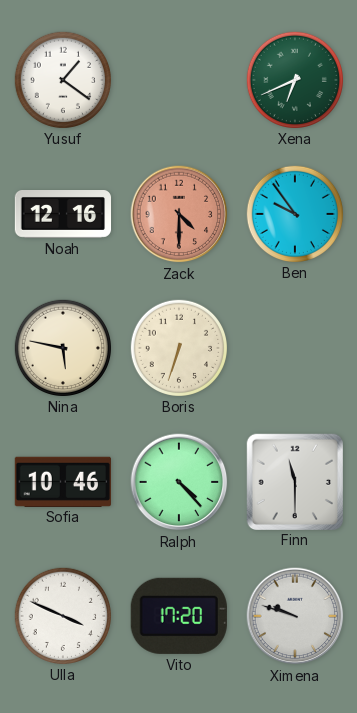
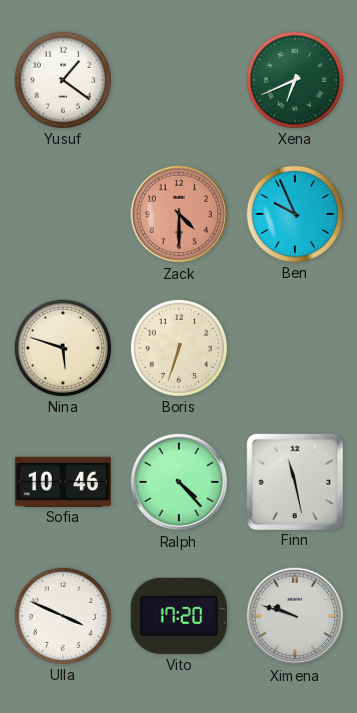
Noah: 12:16 -> none (63, 215)
Ben: 9:54 -> 9:56 (294, 213)
Nina: 5:47 -> 5:48 (62, 347)
Finn: 11:30 -> 11:28 (294, 481)
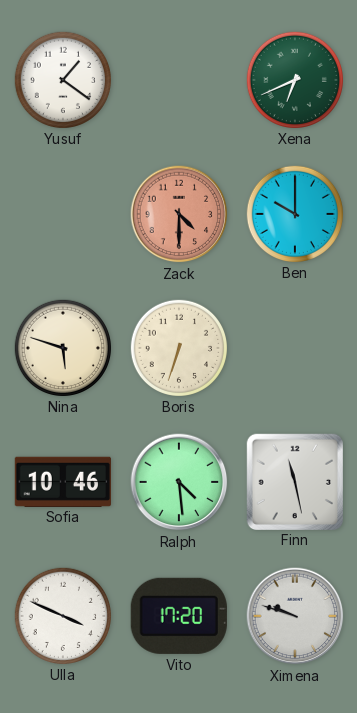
Ben: 9:56 -> 10:00 (294, 213)
Ralph: 4:23 -> 4:29 (179, 482)
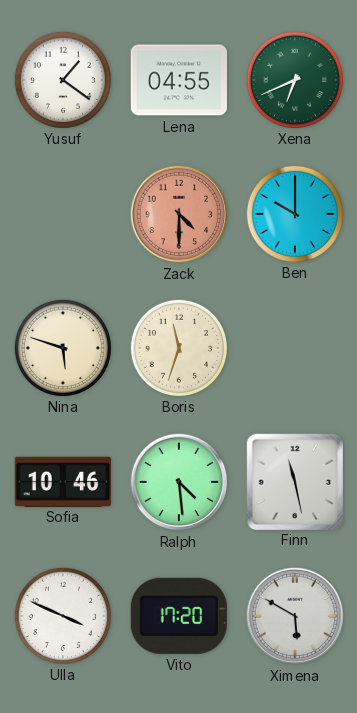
Lena: none -> 04:55 (179, 80)
Boris: 6:33 -> 11:33 (178, 347)
Ximena: 9:48 -> 5:50 (295, 616)
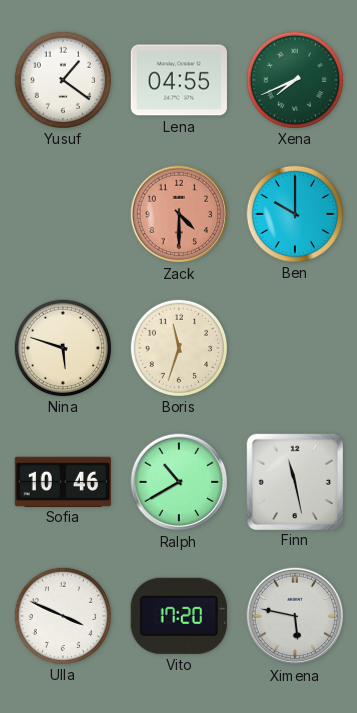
Xena: 6:41 -> 7:41 (294, 79)
Ralph: 4:29 -> 10:40 (179, 482)
Ximena: 5:50 -> 5:47 (295, 616)
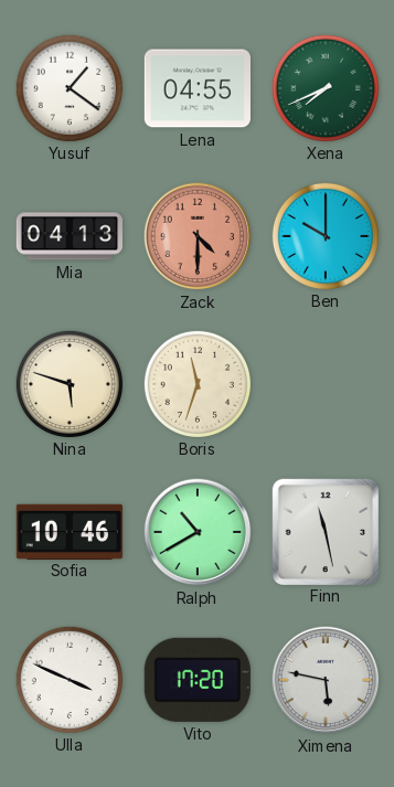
Mia: none -> 04:13 (68, 236)
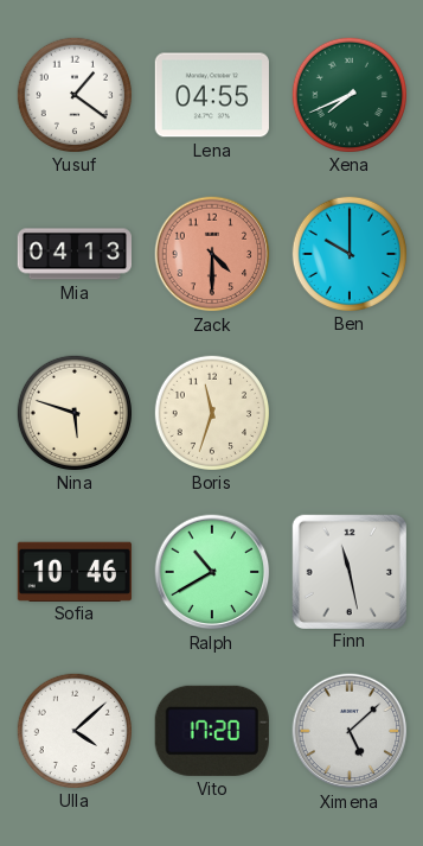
Ulla: 3:49 -> 4:08 (73, 730)
Ximena: 5:47 -> 5:08 (350, 731)
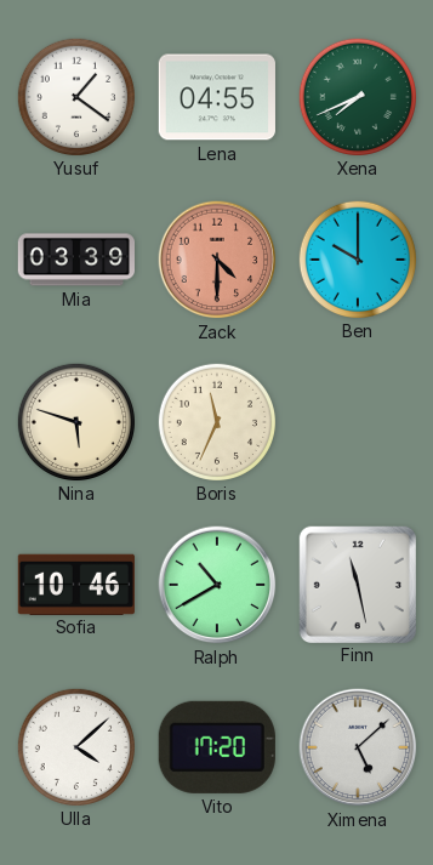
Mia: 04:13 -> 03:39 (75, 260)
Boris: 11:33 -> 11:34 (216, 421)
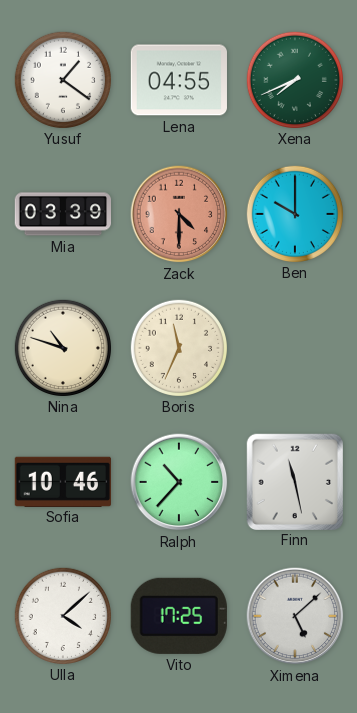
Nina: 5:48 -> 10:48 (62, 347)
Ralph: 10:40 -> 10:37 (179, 482)
Vito: 17:20 -> 17:25 (179, 616)
